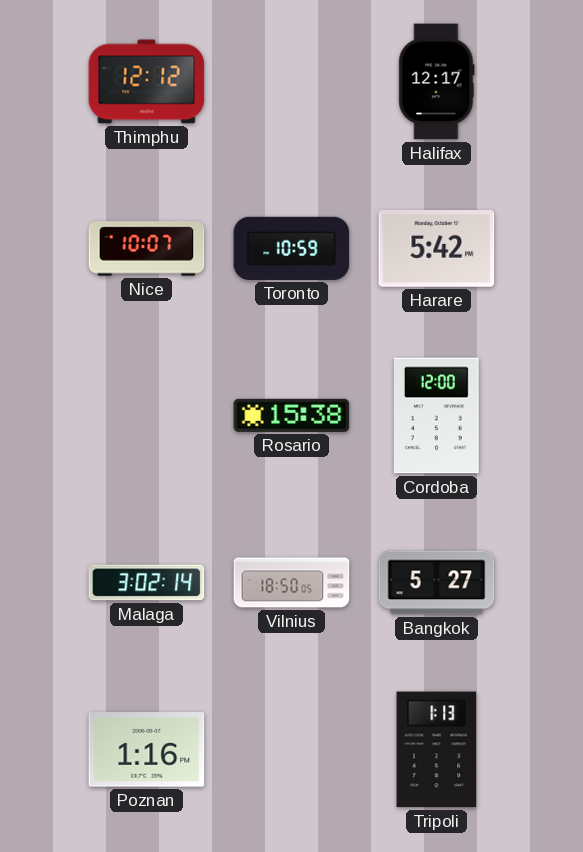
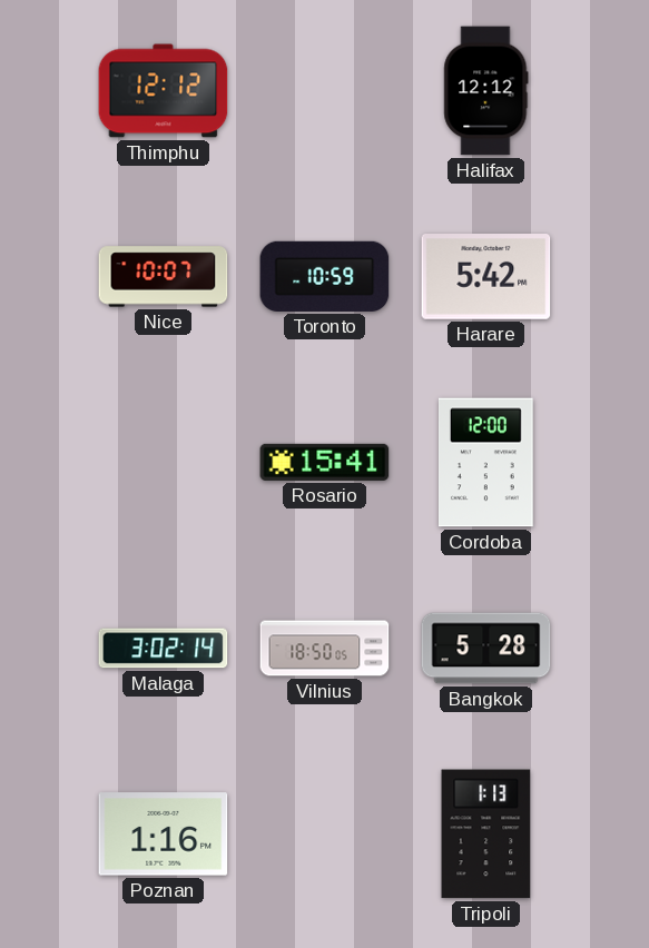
Halifax: 12:17 -> 12:12 (486, 91)
Rosario: 15:38 -> 15:41 (325, 462)
Bangkok: 5:27 -> 5:28 (486, 649)
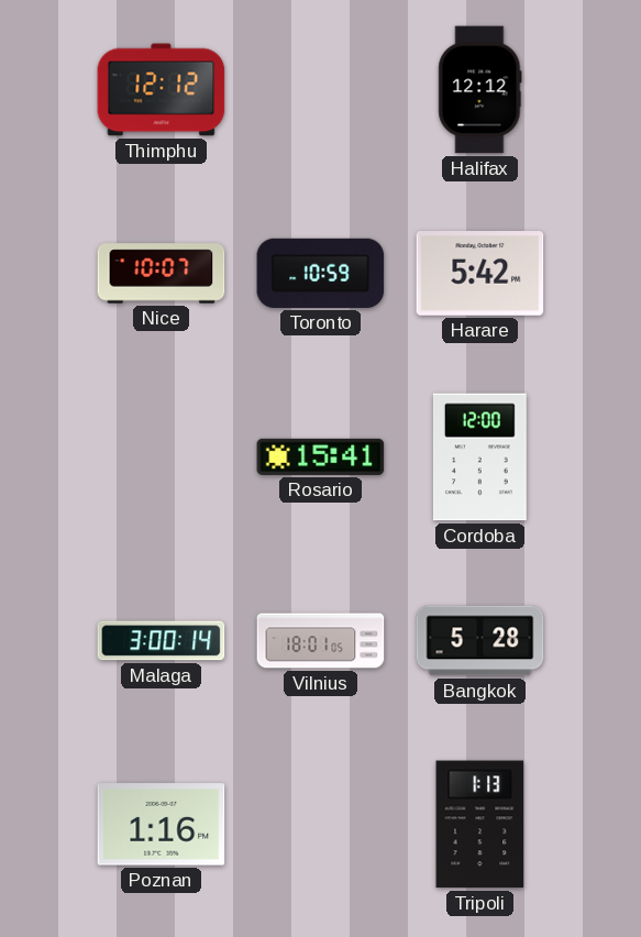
Malaga: 3:02 -> 3:00 (162, 641)
Vilnius: 18:50 -> 18:01 (321, 641)
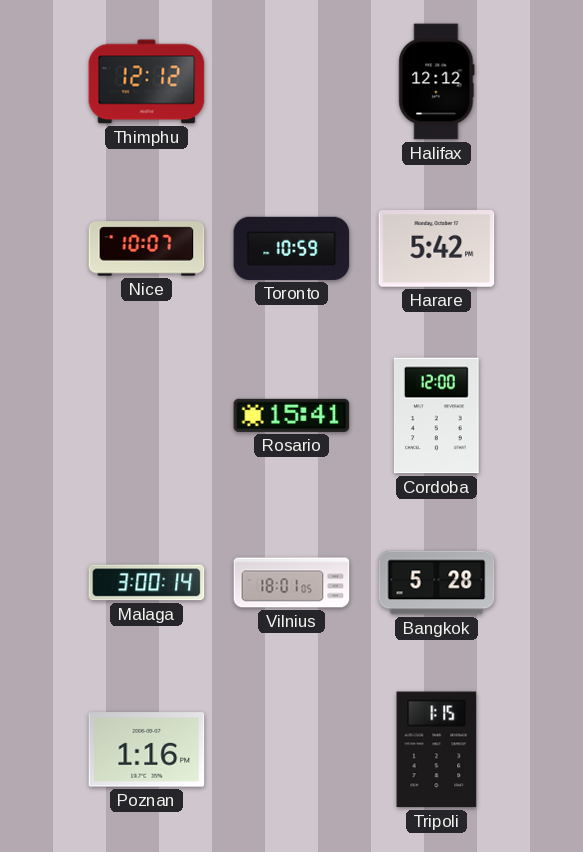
Tripoli: 1:13 -> 1:15 (437, 750)
